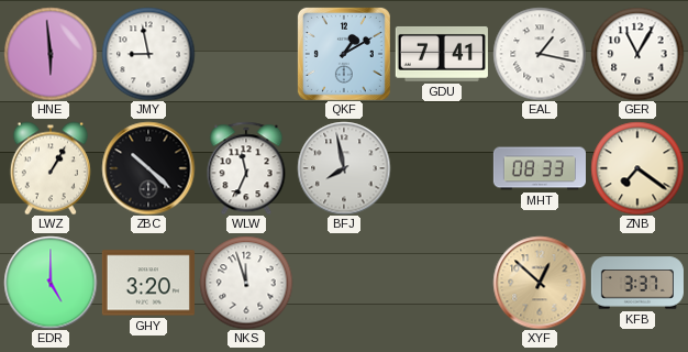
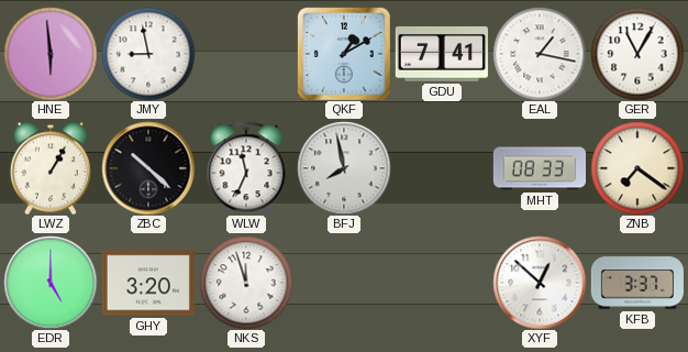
XYF dial: champagne -> white (540, 283)
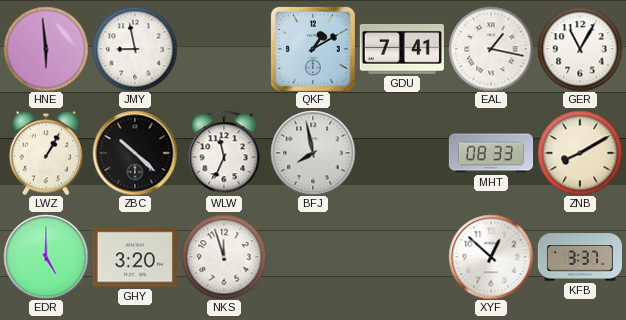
ZNB: 7:21 -> 8:10 (580, 153)
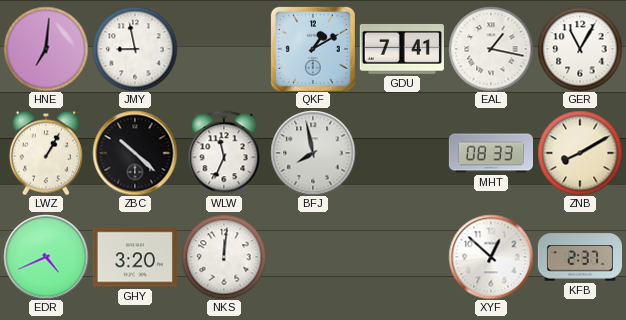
HNE: 5:59 -> 7:01 (46, 49)
EDR: 5:00 -> 4:41 (46, 257)
NKS: 11:57 -> 12:01 (224, 257)
KFB: 3:37 -> 2:37 (580, 257)
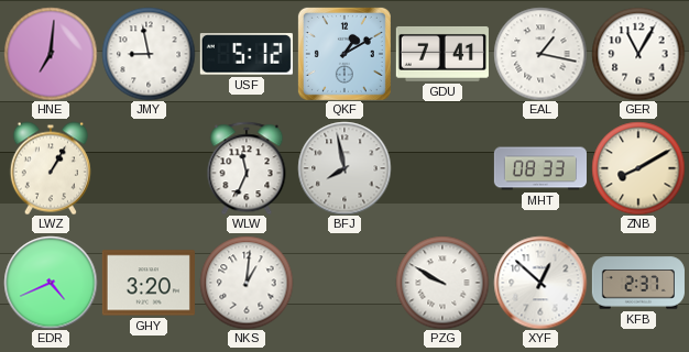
USF: none -> 5:12 (247, 54)
ZBC: 10:22 -> none (135, 153)
NKS: 12:01 -> 1:01 (247, 283)
PZG: none -> 9:50 (442, 283)
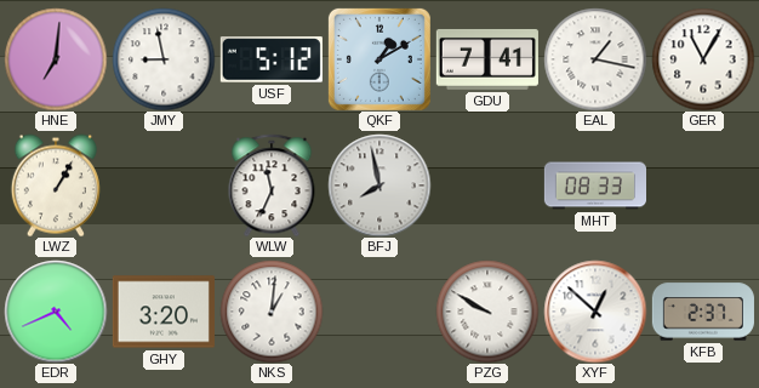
ZNB: 8:10 -> none (638, 168)
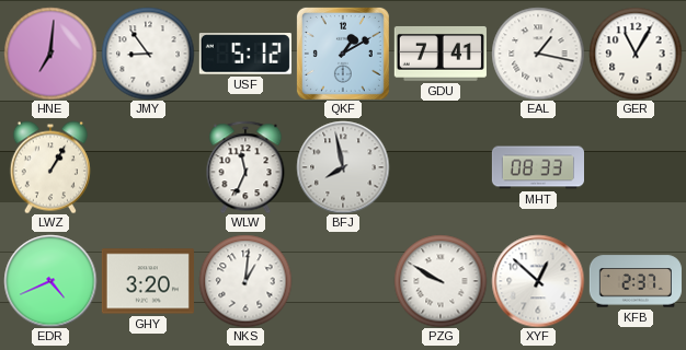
JMY: 8:58 -> 8:54 (148, 54)
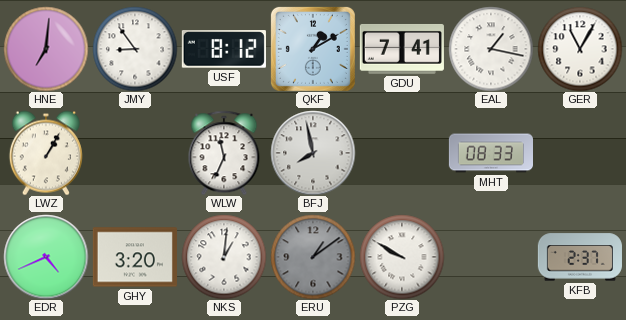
USF: 5:12 -> 8:12 (224, 49)
ERU: none -> 1:09 (313, 257)
XYF: 12:52 -> none (538, 281)
